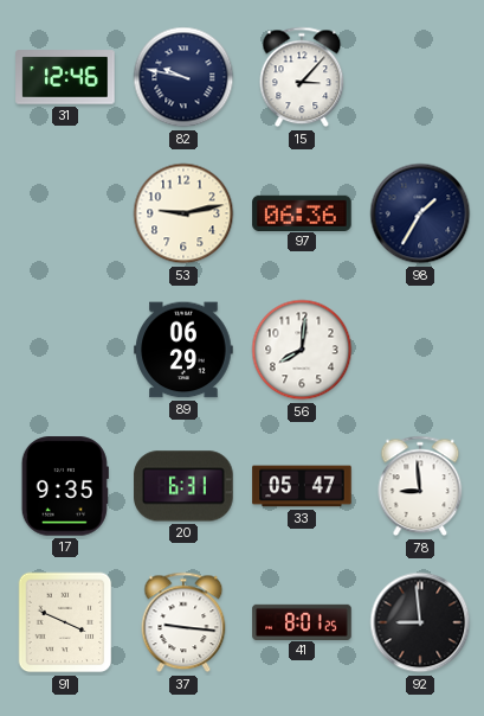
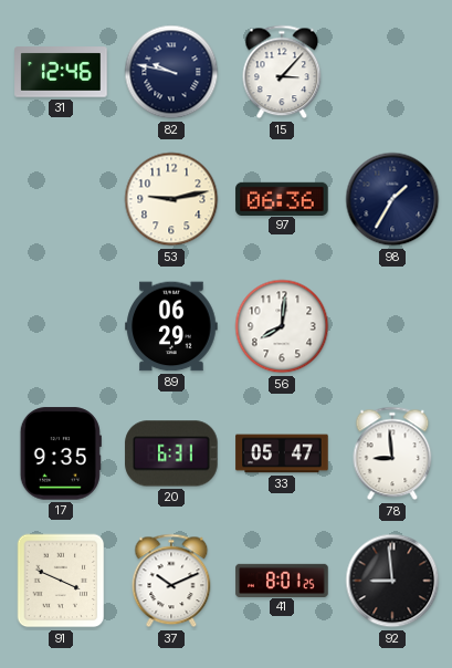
37: 9:16 -> 10:11 (171, 581)
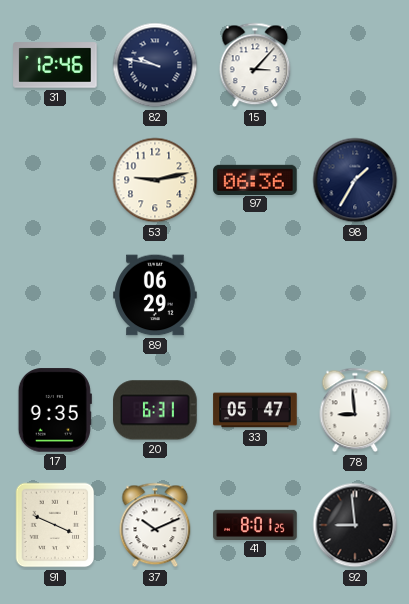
56: 8:01 -> none (282, 326)
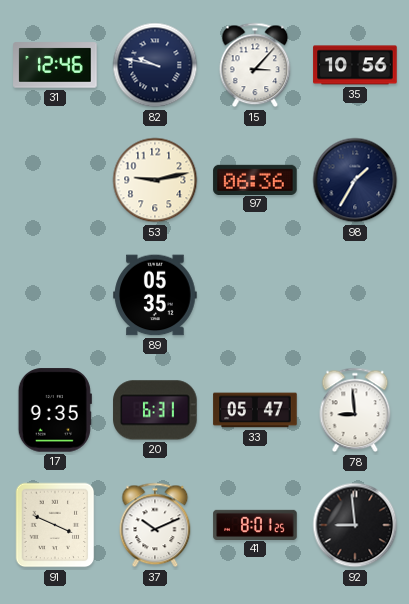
35: none -> 10:56 (355, 65)
89: 06:29 -> 05:35 (155, 295)
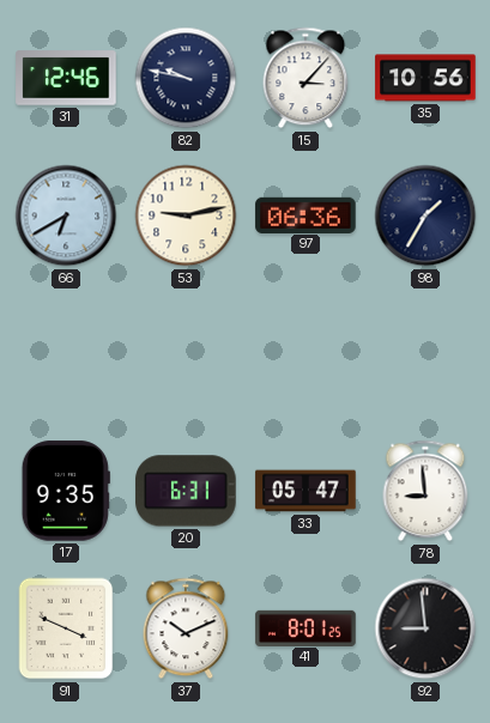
66: none -> 6:40 (66, 215)
89: 05:35 -> none (155, 295)
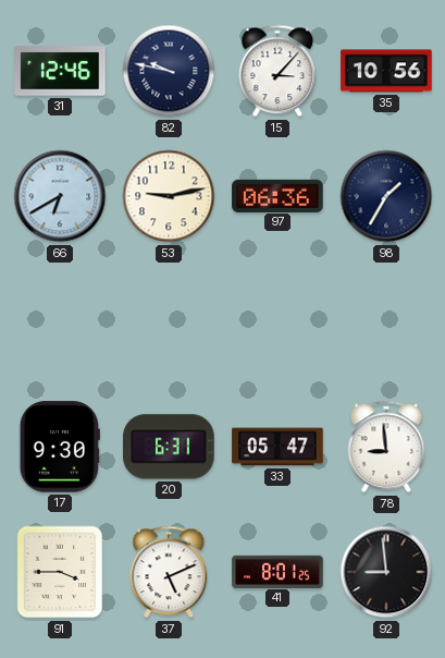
17: 9:35 -> 9:30 (60, 447)
91: 3:49 -> 3:45 (60, 572)
37: 10:11 -> 5:11 (169, 572)
